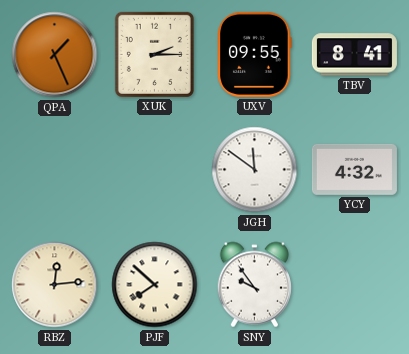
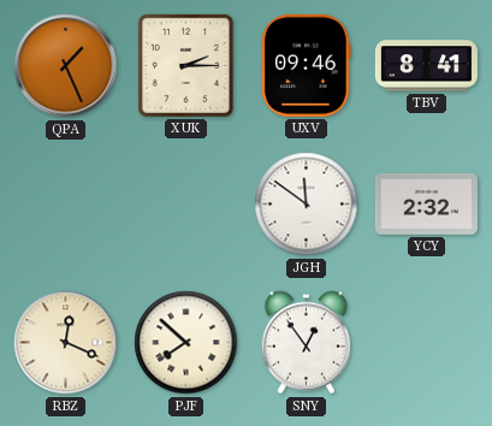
UXV: 09:55 -> 09:46 (307, 65)
YCY: 4:32 -> 2:32 (426, 203)
RBZ: 12:14 -> 12:19 (66, 343)
SNY: 9:54 -> 12:54 (306, 343)
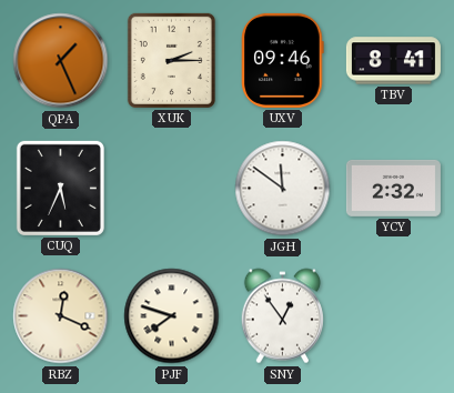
CUQ: none -> 5:34 (60, 188)
PJF: 7:52 -> 7:48 (172, 316)
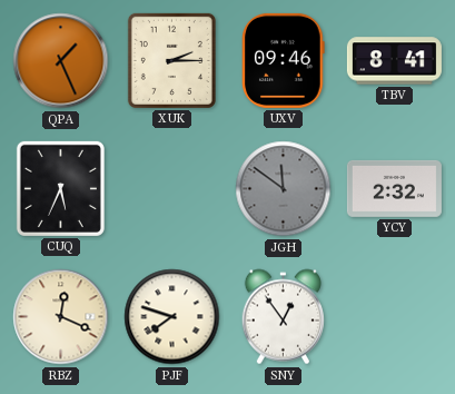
JGH dial: white -> grey (284, 189)
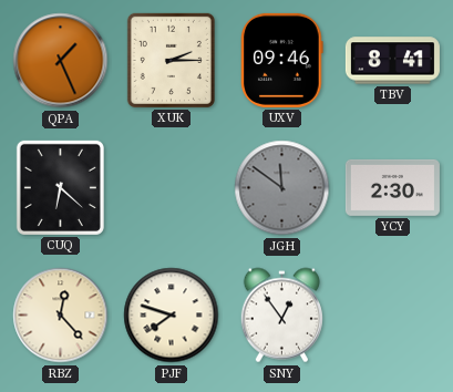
CUQ: 5:34 -> 6:22 (60, 187)
YCY: 2:32 -> 2:30 (392, 187)
RBZ: 12:19 -> 12:23 (61, 316)
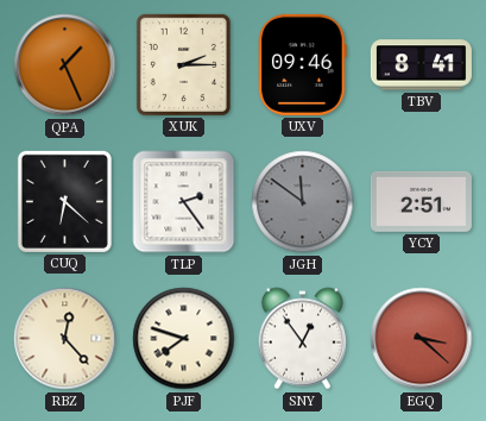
TLP: none -> 2:24 (184, 202)
YCY: 2:30 -> 2:51 (421, 201)
EGQ: none -> 3:22 (422, 339)
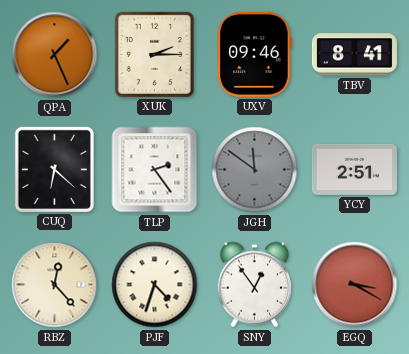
PJF: 7:48 -> 4:33 (155, 285)
EGQ: 3:22 -> 3:20 (355, 285)
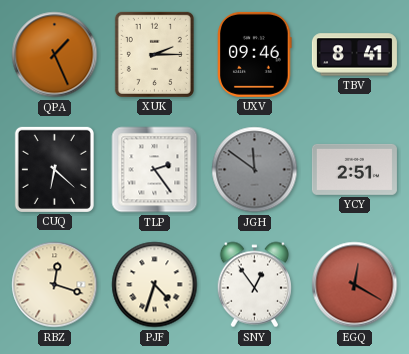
RBZ: 12:23 -> 12:18 (55, 285)
EGQ: 3:20 -> 12:20 (355, 285)
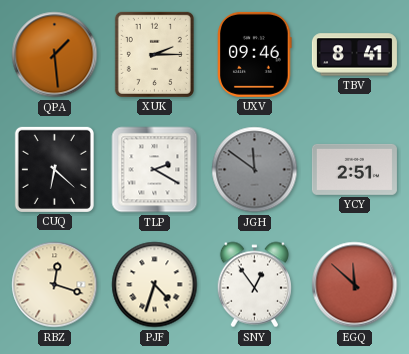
QPA: 1:26 -> 1:29 (55, 55)
TLP: 2:24 -> 2:20 (155, 170)
EGQ: 12:20 -> 11:52 (355, 285)
